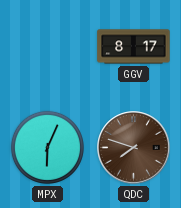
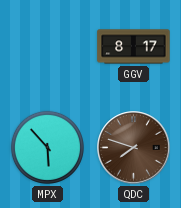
MPX: 6:04 -> 5:53 (47, 147)
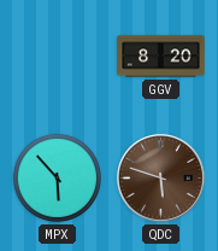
GGV: 8:17 -> 8:20 (161, 57)
QDC: 7:48 -> 5:48 (161, 179)
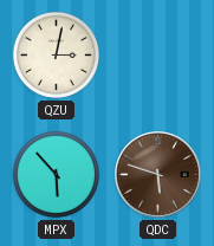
QZU: none -> 3:02 (56, 54)
GGV: 8:20 -> none (161, 57)
